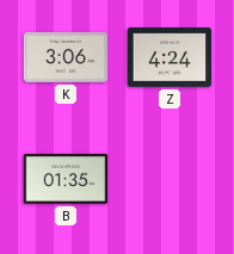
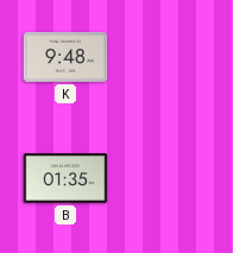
K: 3:06 -> 9:48 (65, 57)
Z: 4:24 -> none (170, 57)
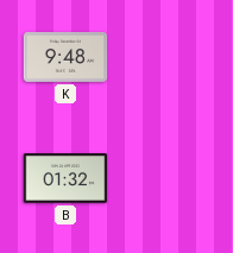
B: 01:35 -> 01:32 (65, 178)
